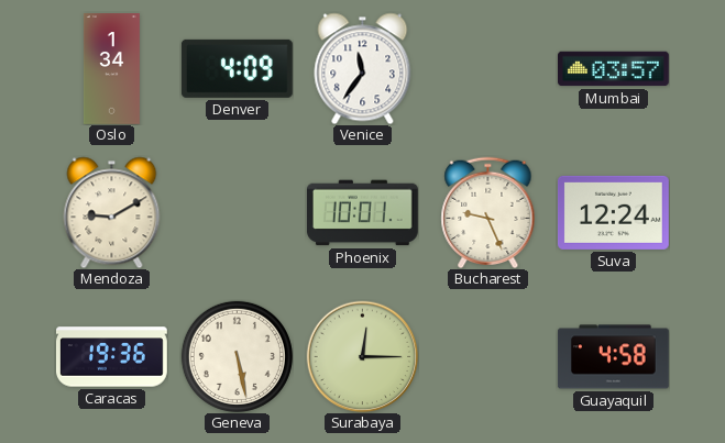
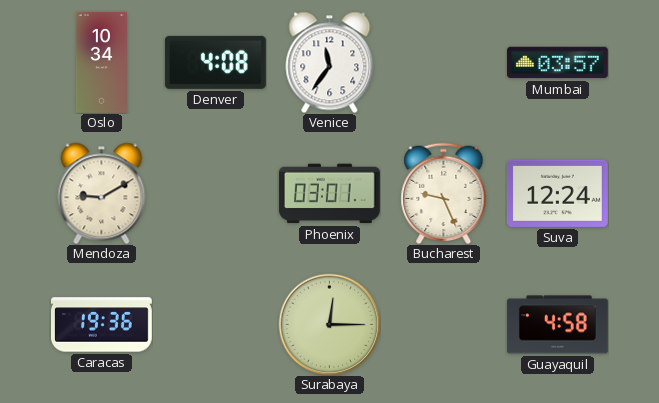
Oslo: 1:34 -> 10:34 (101, 63)
Denver: 4:09 -> 4:08 (215, 62)
Phoenix: 10:01 -> 03:01 (329, 194)
Geneva: 5:28 -> none (237, 356)
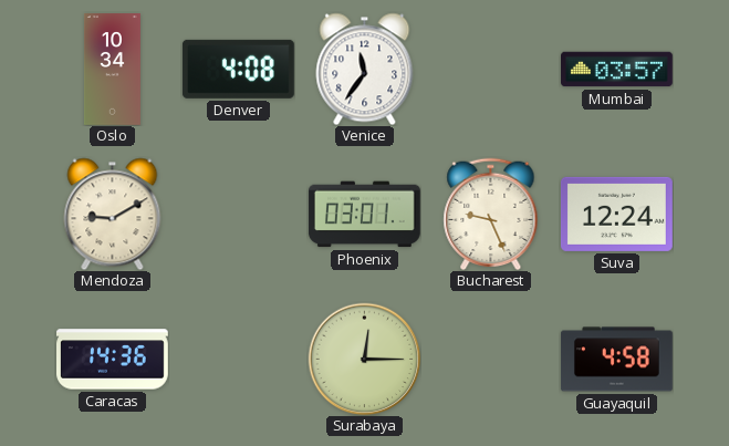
Caracas: 19:36 -> 14:36 (113, 360)
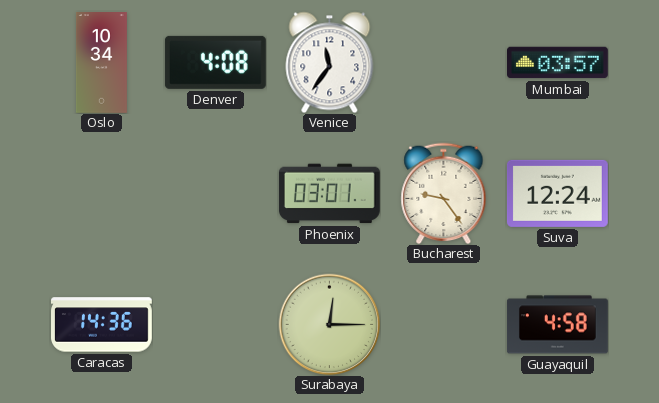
Mendoza: 9:10 -> none (113, 214)
Bucharest: 9:26 -> 9:24 (444, 193)
